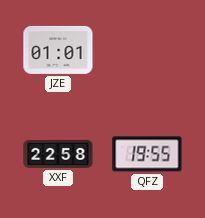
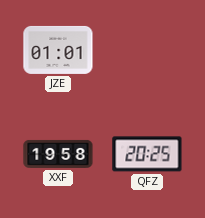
XXF: 22:58 -> 19:58 (58, 154)
QFZ: 19:55 -> 20:25 (147, 154)
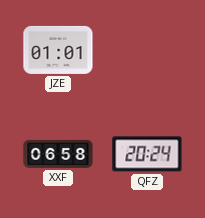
XXF: 19:58 -> 06:58 (58, 154)
QFZ: 20:25 -> 20:24 (147, 154)
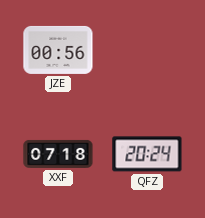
JZE: 01:01 -> 00:56 (58, 50)
XXF: 06:58 -> 07:18 (58, 154)
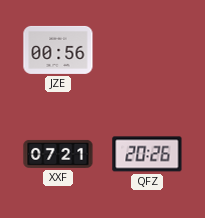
XXF: 07:18 -> 07:21 (58, 154)
QFZ: 20:24 -> 20:26 (147, 154)
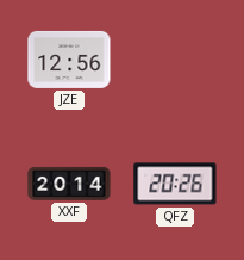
JZE: 00:56 -> 12:56 (69, 60)
XXF: 07:21 -> 20:14 (69, 184)
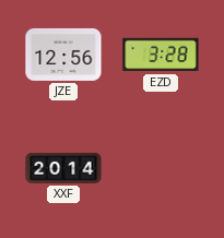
EZD: none -> 3:28 (161, 55)
QFZ: 20:26 -> none (175, 184)
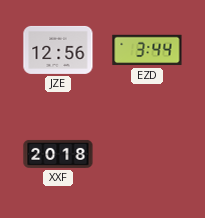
EZD: 3:28 -> 3:44 (147, 50)
XXF: 20:14 -> 20:18 (58, 154)
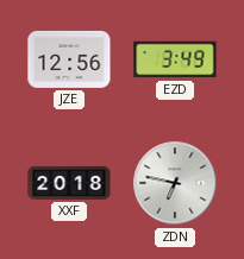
EZD: 3:44 -> 3:49 (175, 59)
ZDN: none -> 6:47 (175, 183)
